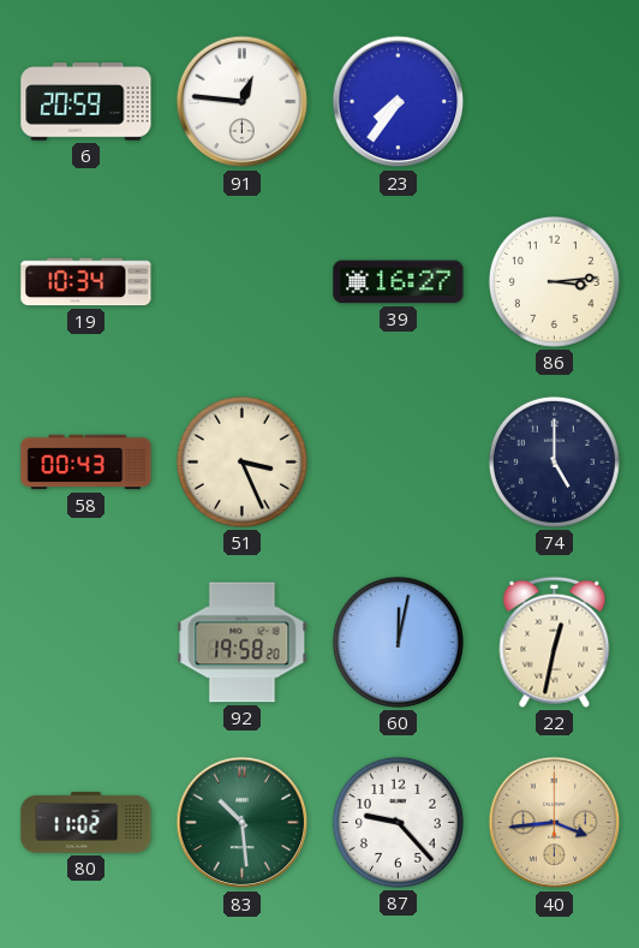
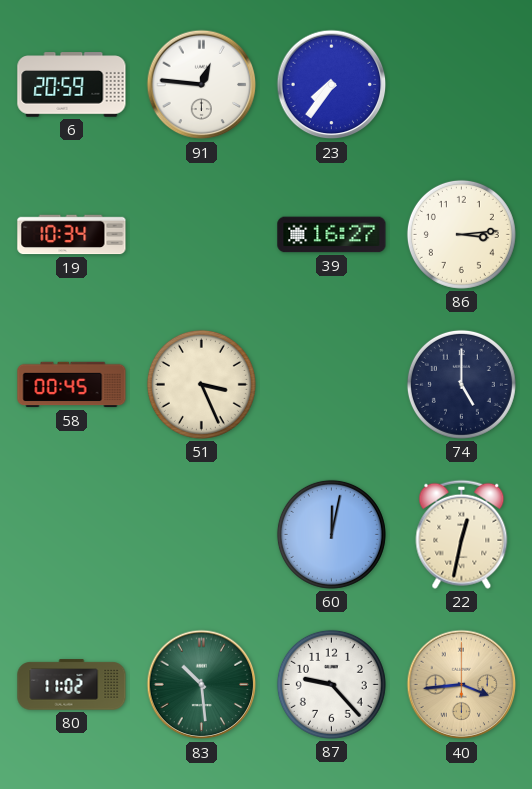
58: 00:43 -> 00:45 (72, 385)
92: 19:58 -> none (243, 643)
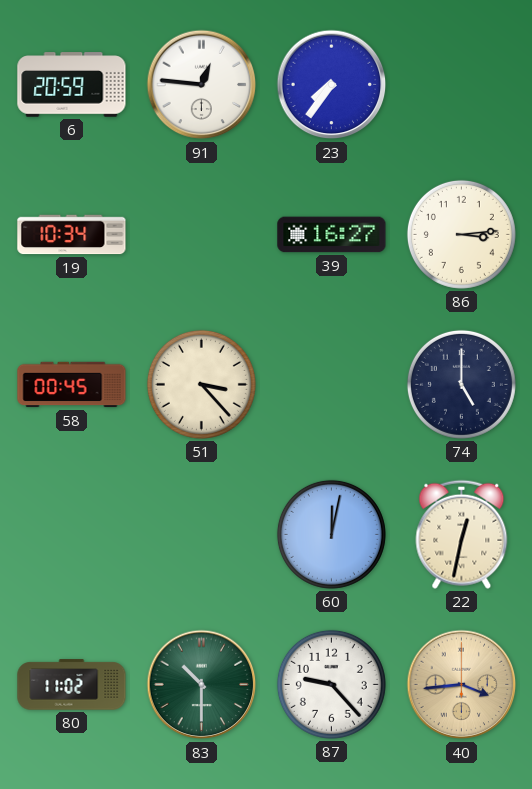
51: 3:26 -> 3:23 (201, 384)
83: 10:29 -> 10:30 (202, 685)
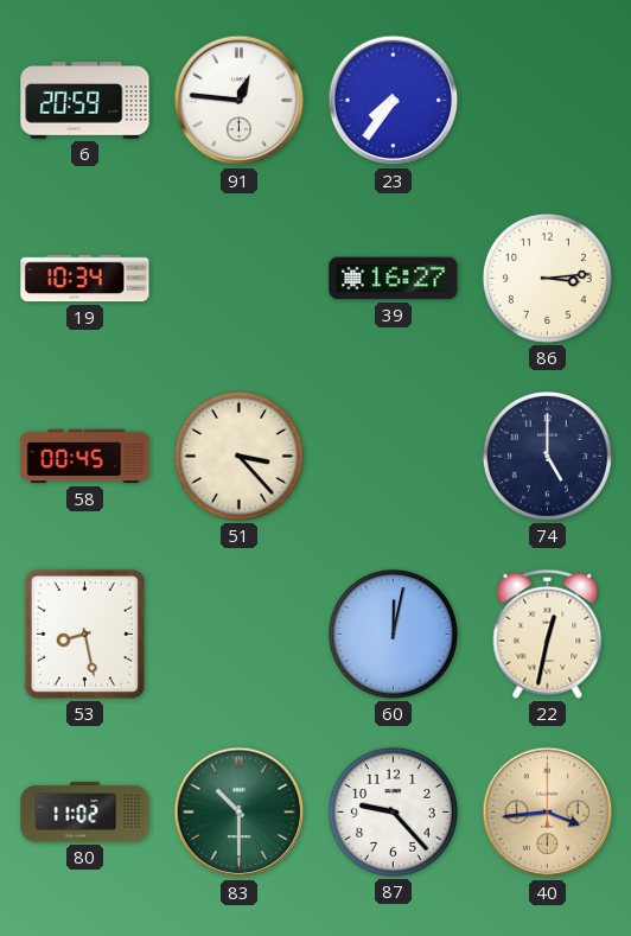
53: none -> 8:28 (84, 633)
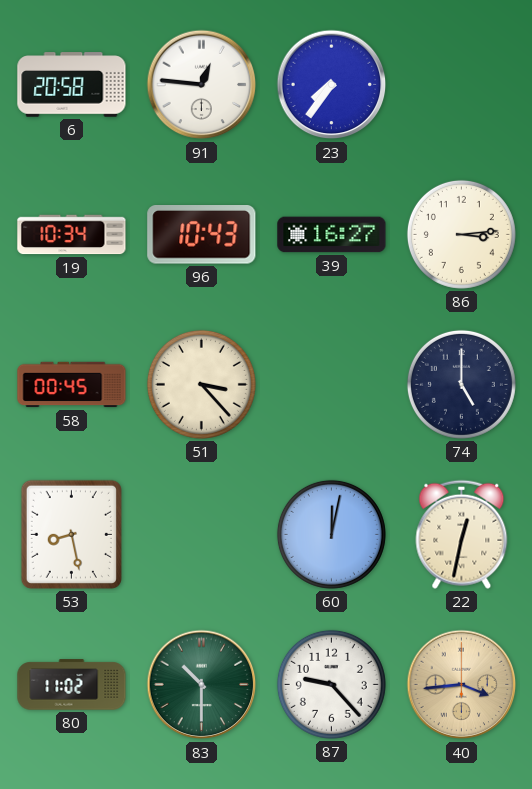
6: 20:59 -> 20:58 (72, 85)
96: none -> 10:43 (202, 235)
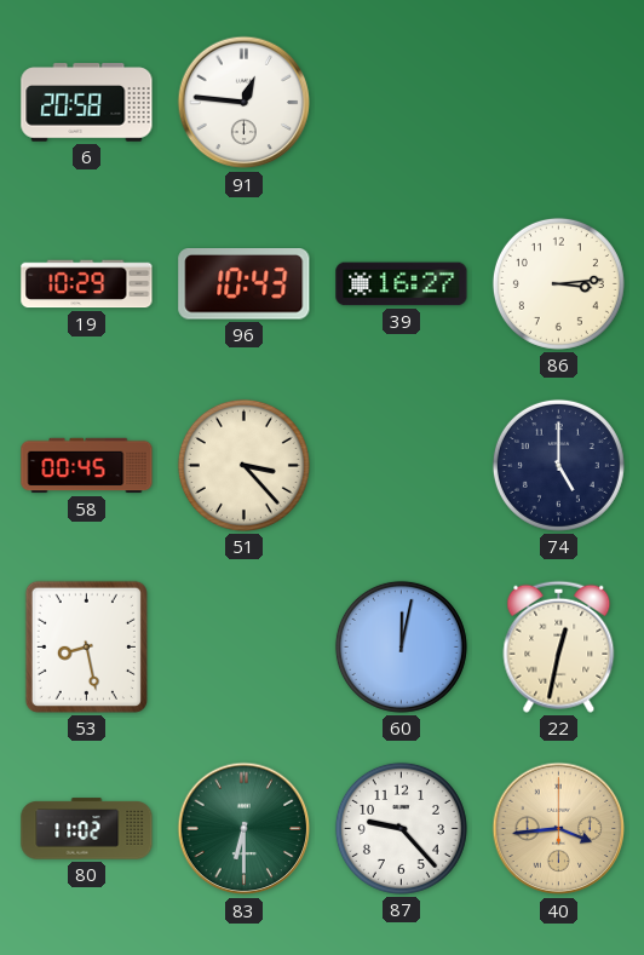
23: 7:36 -> none (332, 85)
19: 10:34 -> 10:29 (87, 284)
83: 10:30 -> 6:30 (245, 829)
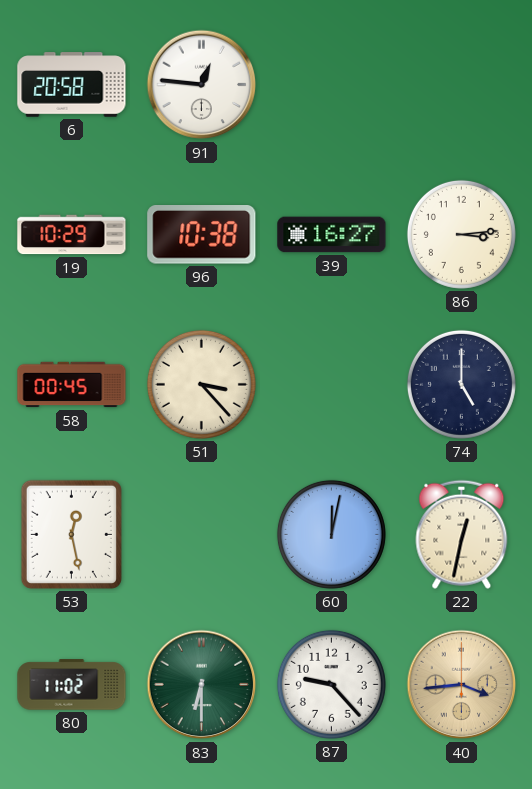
96: 10:43 -> 10:38 (202, 235)
53: 8:28 -> 12:28 (71, 534)
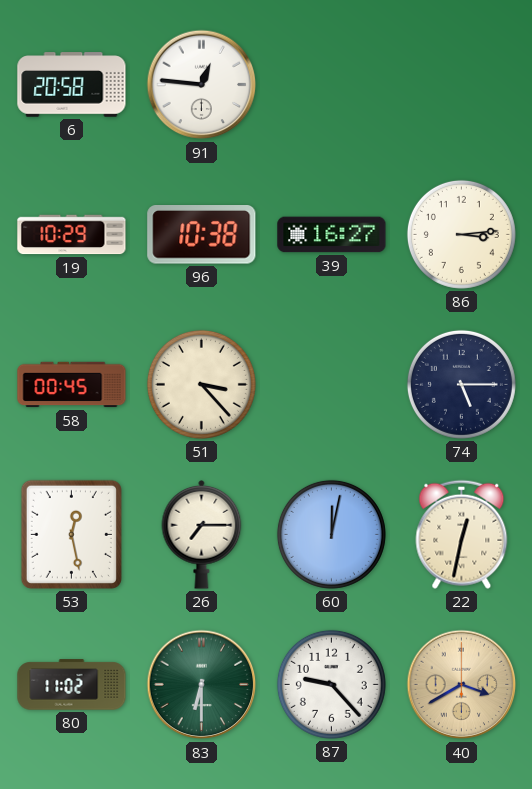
74: 5:00 -> 5:15 (461, 384)
26: none -> 7:15 (202, 535)
40: 3:44 -> 3:40 (462, 685)
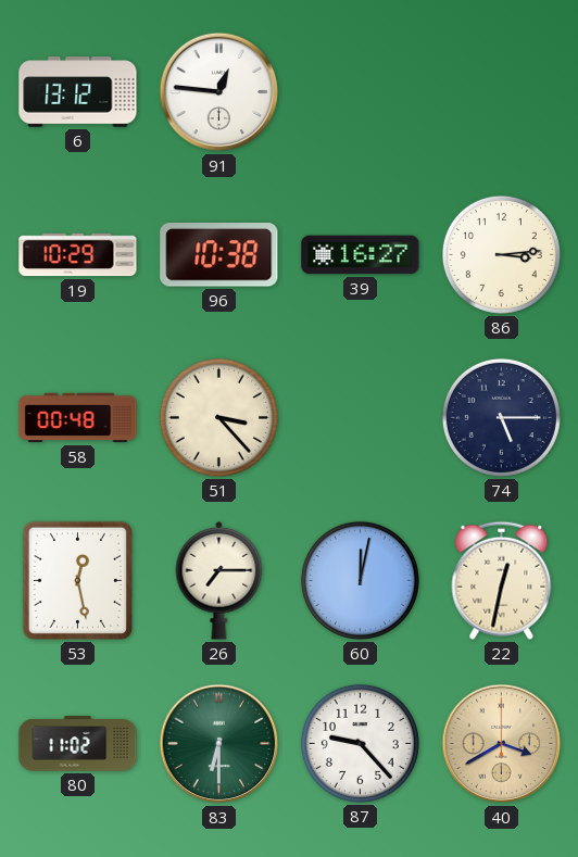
6: 20:58 -> 13:12 (78, 92)
58: 00:45 -> 00:48 (78, 418)
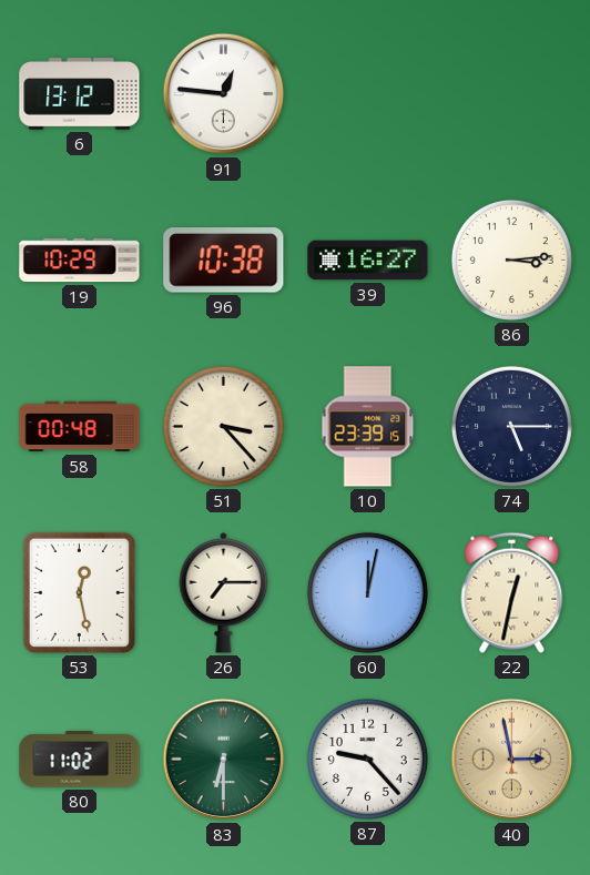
10: none -> 23:39 (368, 427)
40: 3:40 -> 2:58 (512, 760)
